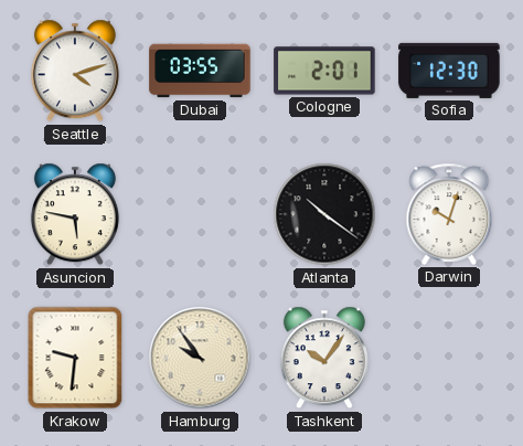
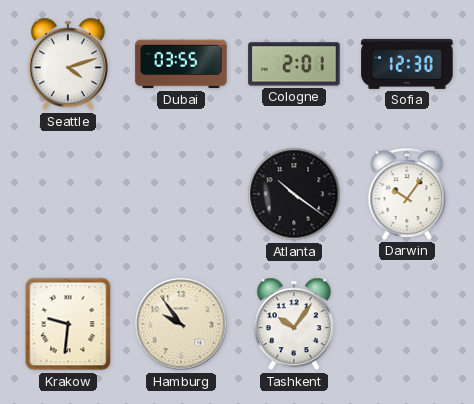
Asuncion: 5:47 -> none (75, 214)
Darwin: 10:03 -> 10:06 (407, 194)
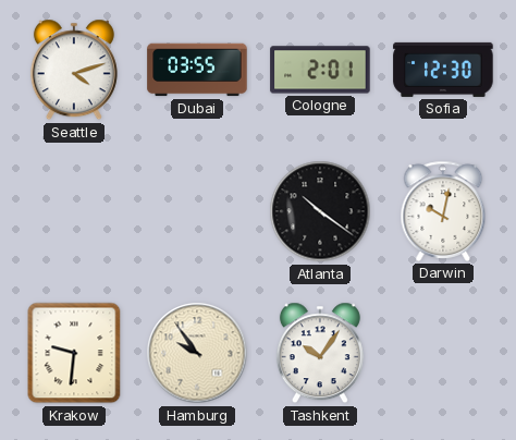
Darwin: 10:06 -> 10:02 (443, 211)
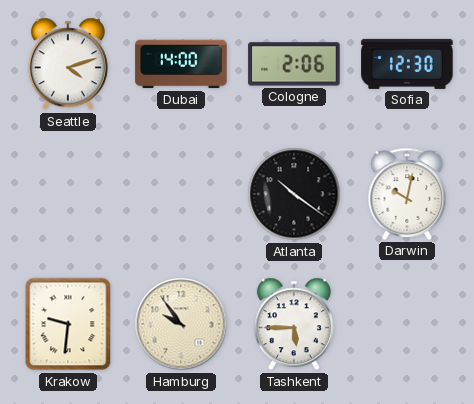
Dubai: 03:55 -> 14:00 (181, 64)
Cologne: 2:01 -> 2:06 (294, 64)
Tashkent: 10:06 -> 5:45 (294, 324)
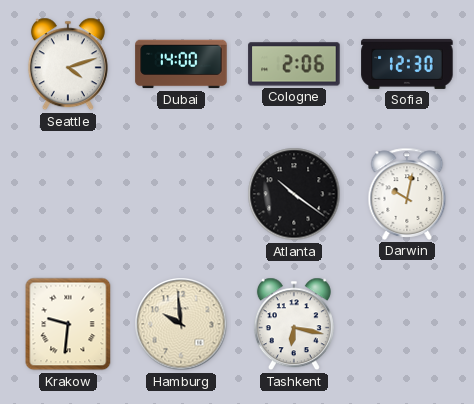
Hamburg: 9:54 -> 9:59 (181, 324)
Tashkent: 5:45 -> 6:17 (294, 324)
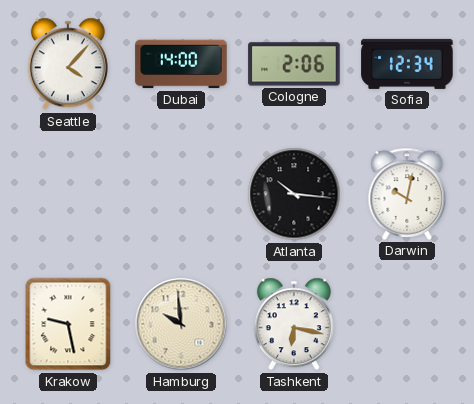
Seattle: 4:12 -> 4:07 (68, 64)
Sofia: 12:30 -> 12:34 (407, 64)
Atlanta: 10:21 -> 10:16 (294, 194)
Krakow: 9:31 -> 9:28 (68, 324)
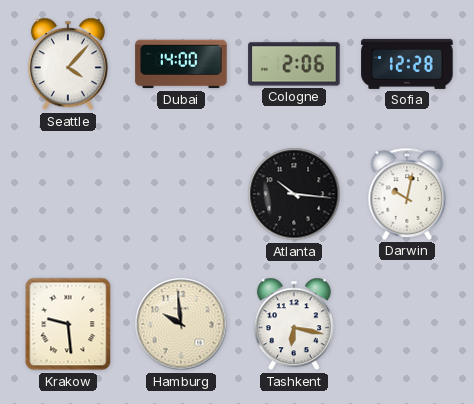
Sofia: 12:34 -> 12:28 (407, 64)
Krakow: 9:28 -> 9:29 (68, 324)
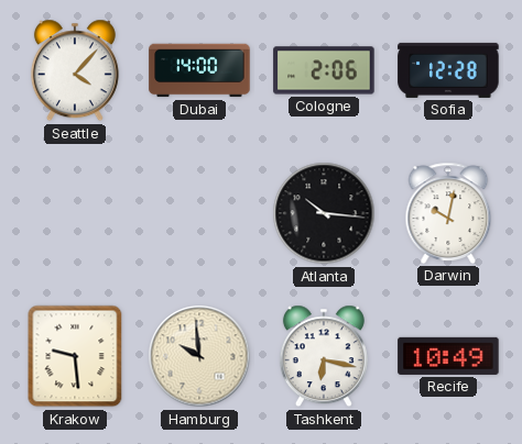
Recife: none -> 10:49 (448, 356)
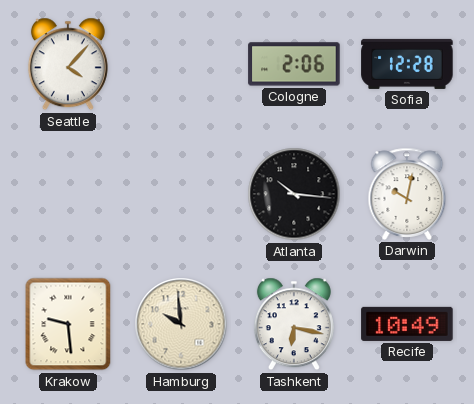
Dubai: 14:00 -> none (199, 70)
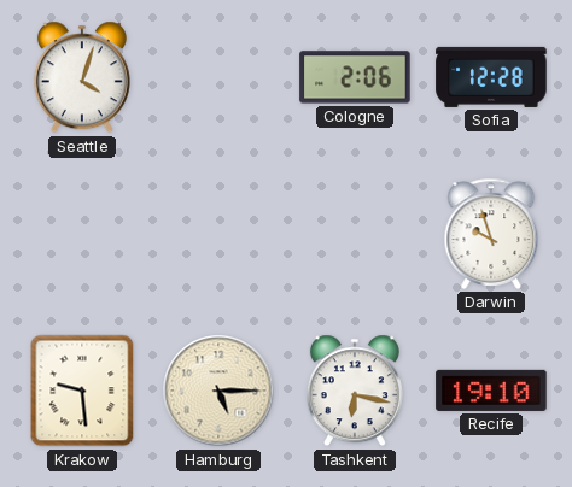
Seattle: 4:07 -> 4:03 (82, 77)
Atlanta: 10:16 -> none (294, 194)
Darwin: 10:02 -> 9:57 (491, 234)
Hamburg: 9:59 -> 5:15 (218, 391)
Recife: 10:49 -> 19:10 (491, 391)
